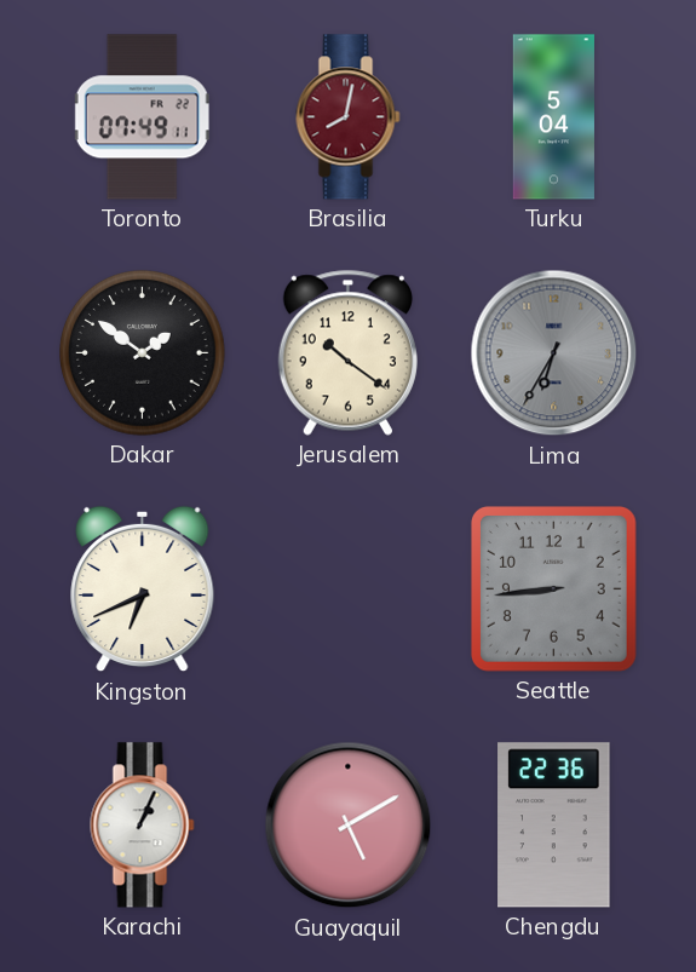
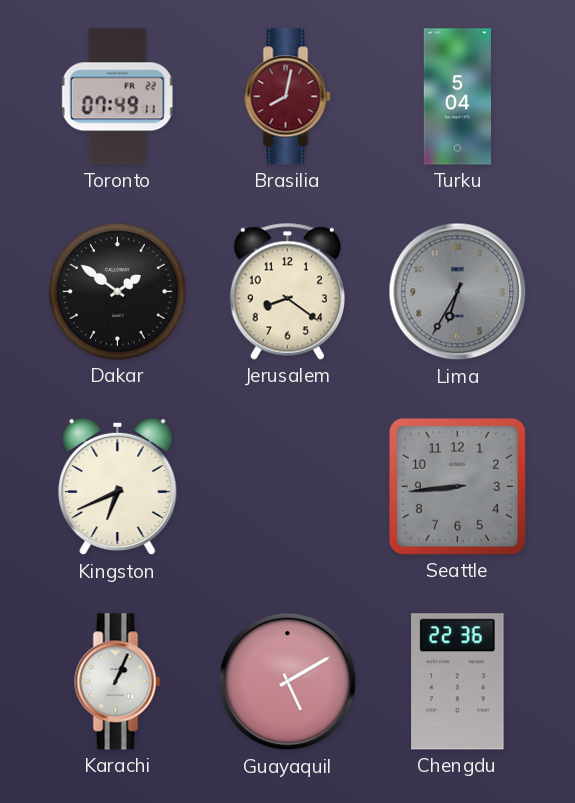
Jerusalem: 10:21 -> 8:21 (287, 291)
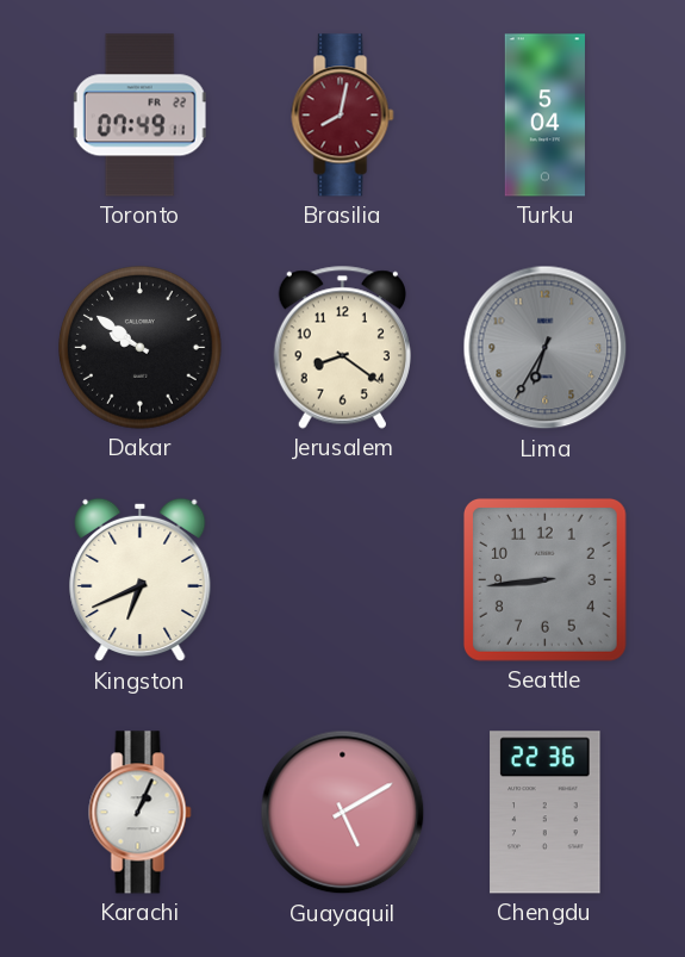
Dakar: 1:51 -> 9:51 (141, 348)
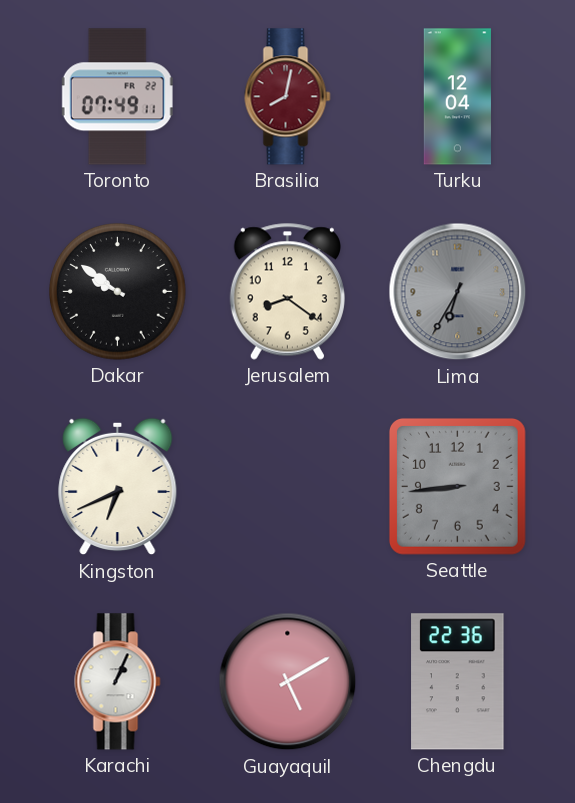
Turku: 5:04 -> 12:04 (457, 97)
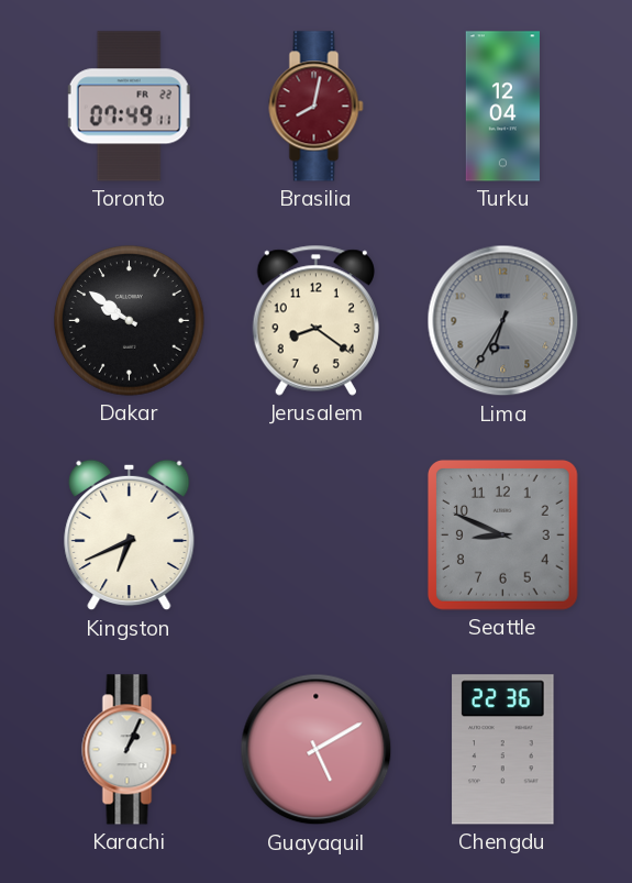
Seattle: 8:44 -> 8:49 (502, 534)
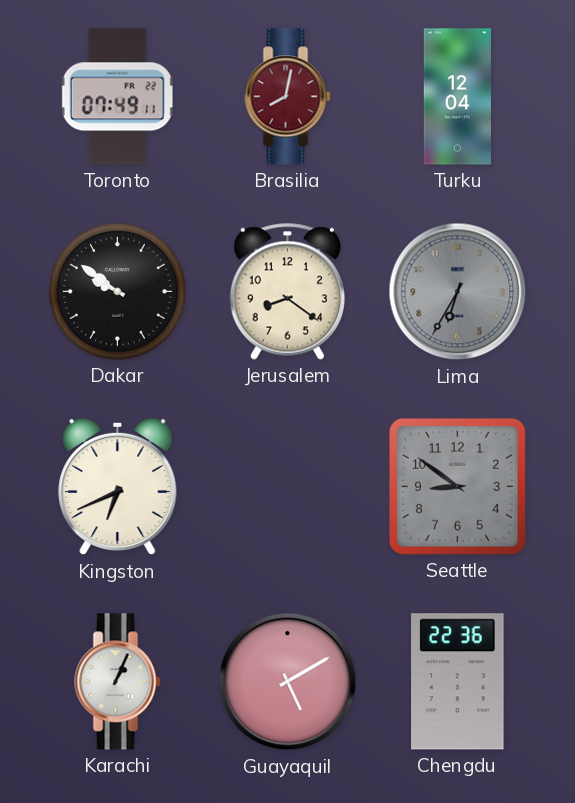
Seattle: 8:49 -> 8:51 (457, 486)
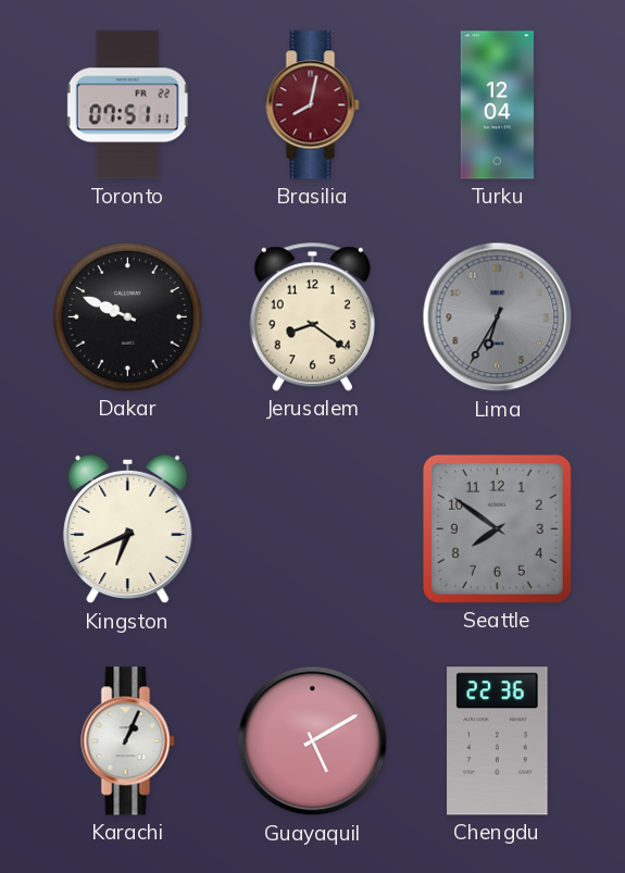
Toronto: 07:49 -> 07:51 (127, 105)
Dakar: 9:51 -> 9:49 (128, 317)
Seattle: 8:51 -> 7:51 (497, 528)
